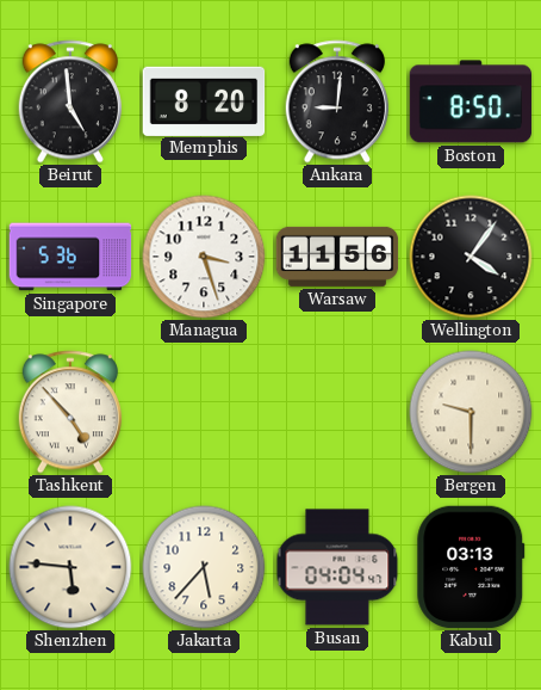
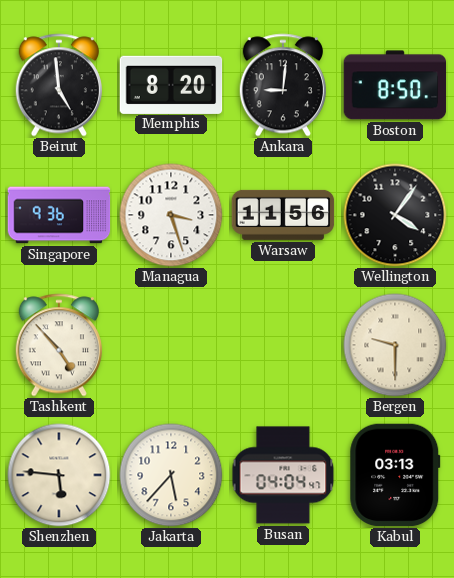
Singapore: 5:36 -> 9:36 (59, 215)
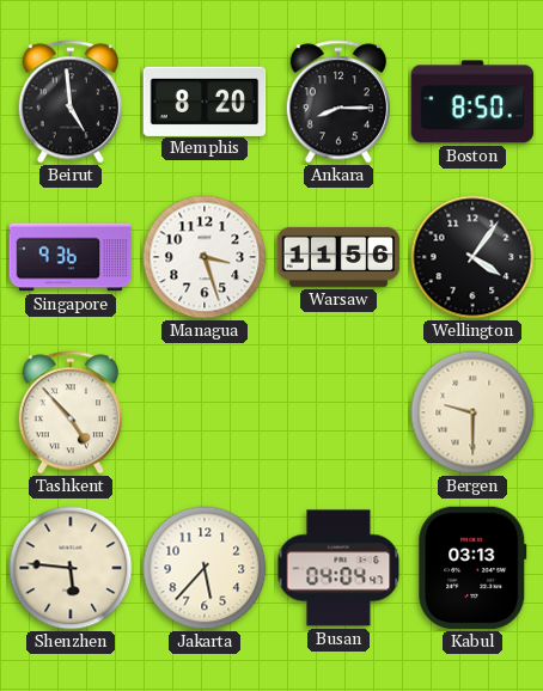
Ankara: 9:01 -> 8:15 (338, 102)
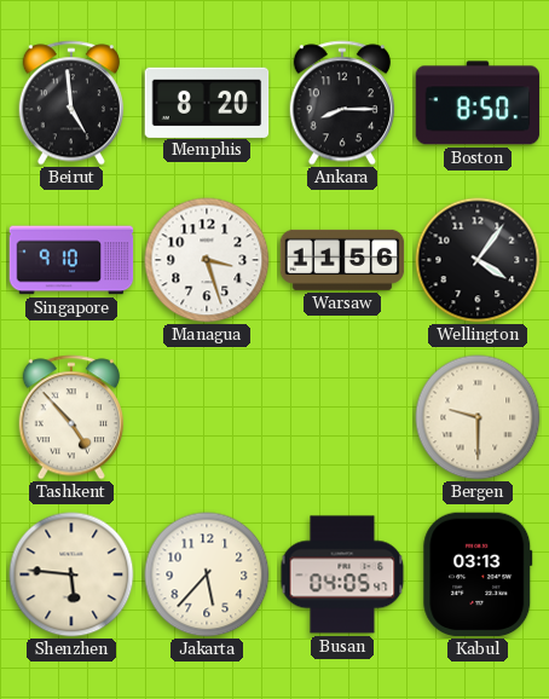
Singapore: 9:36 -> 9:10 (71, 260)
Busan: 04:04 -> 04:05 (342, 574)
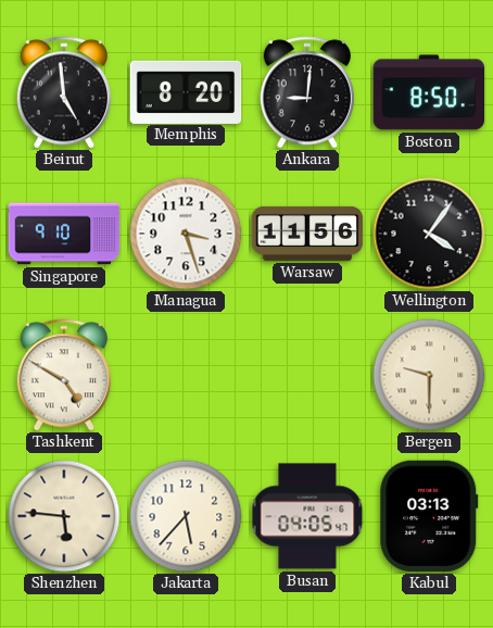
Ankara: 8:15 -> 9:01 (307, 92)
Tashkent: 4:53 -> 4:50 (64, 375)
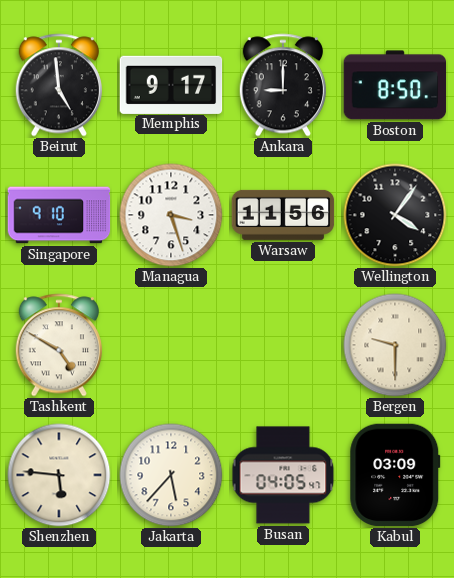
Memphis: 8:20 -> 9:17 (171, 84)
Ankara: 9:01 -> 9:00 (283, 85)
Kabul: 03:13 -> 03:09 (395, 475)
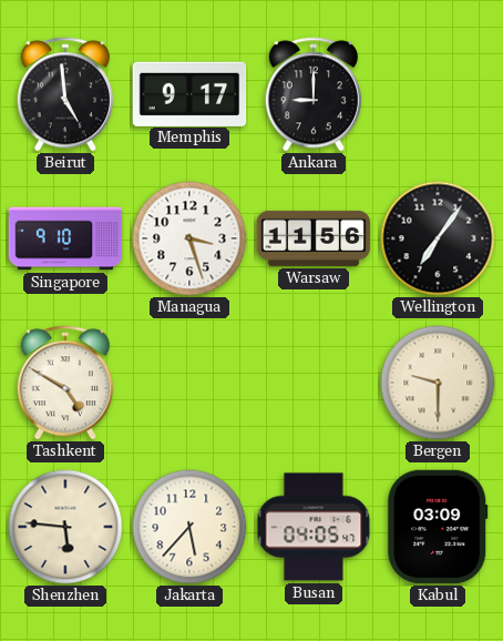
Boston: 8:50 -> none (395, 85)
Wellington: 4:06 -> 7:06 (438, 238)
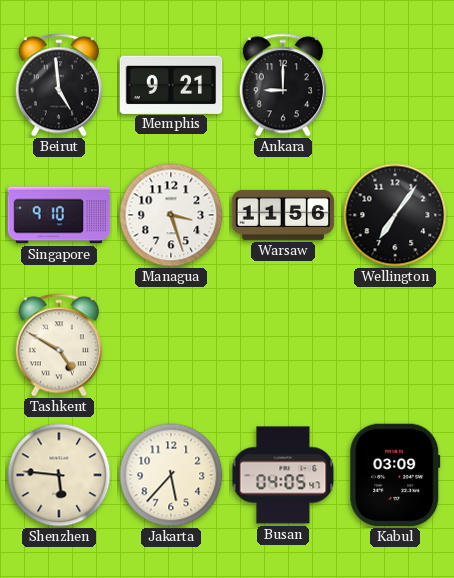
Memphis: 9:17 -> 9:21 (171, 84)
Bergen: 9:30 -> none (438, 383)
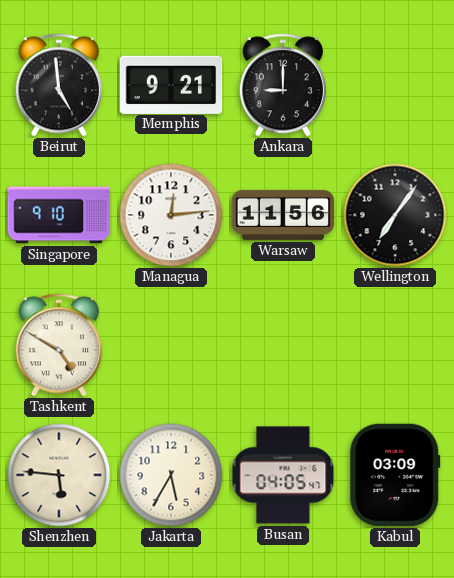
Managua: 3:27 -> 12:14 (171, 215)
Jakarta: 5:37 -> 5:35 (171, 475)
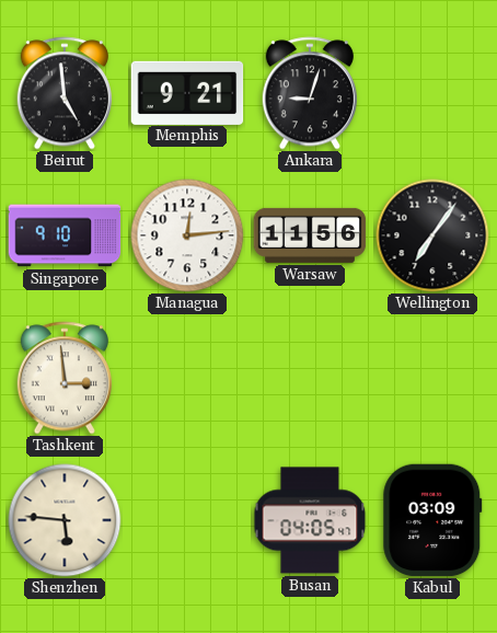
Ankara: 9:00 -> 9:03 (310, 93)
Tashkent: 4:50 -> 2:59 (65, 378)
Jakarta: 5:35 -> none (171, 475)
